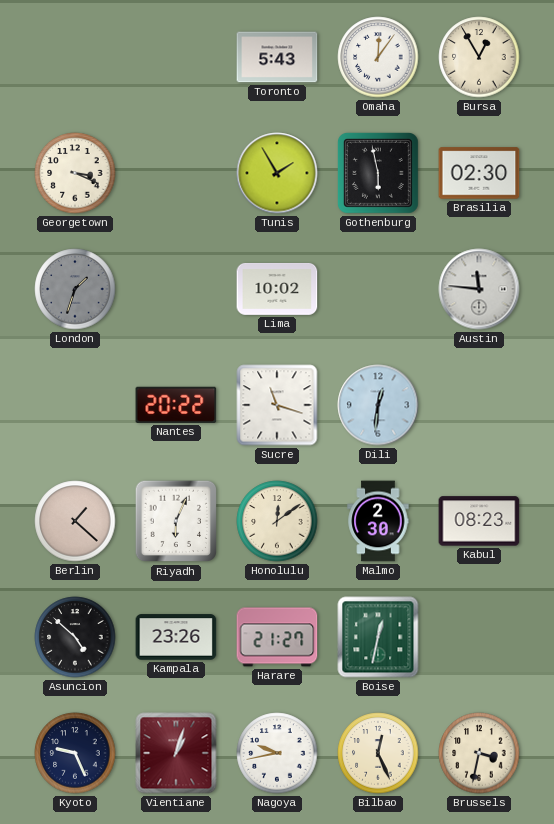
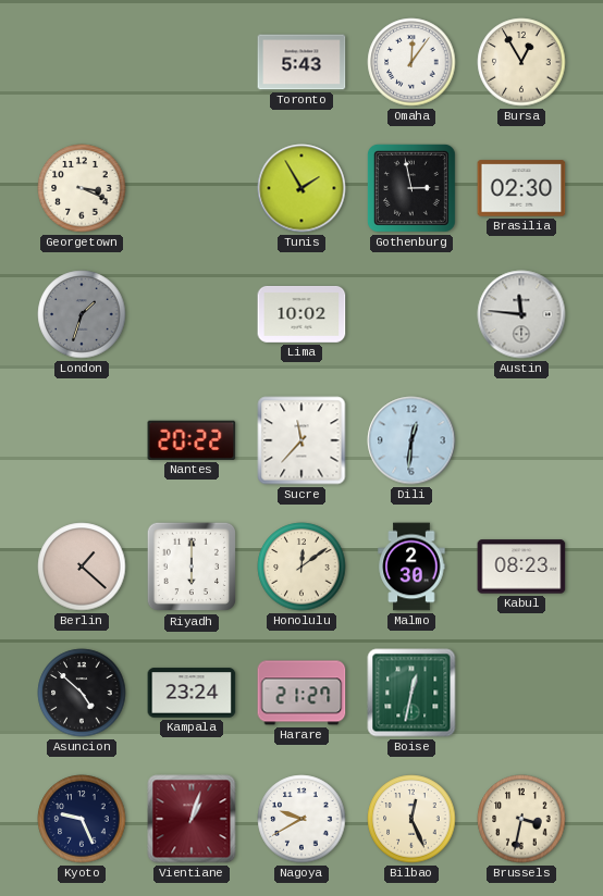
Gothenburg: 5:58 -> 2:58 (413, 189)
Sucre: 11:18 -> 11:37 (301, 440)
Riyadh: 6:04 -> 6:00 (192, 567)
Kampala: 23:26 -> 23:24 (192, 693)
Nagoya: 9:43 -> 9:40 (301, 819)
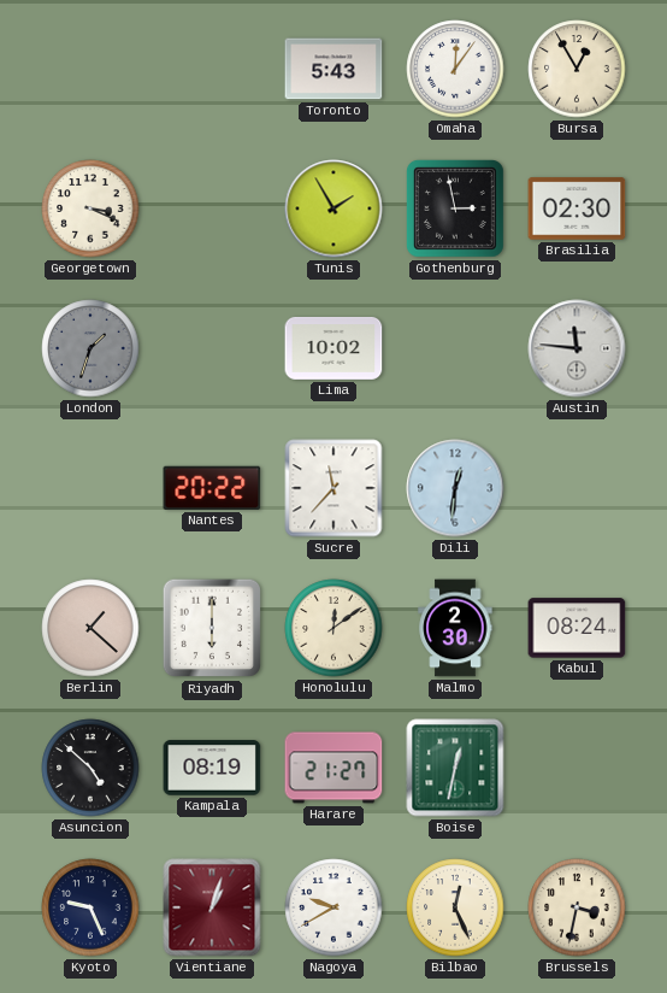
Kabul: 08:23 -> 08:24 (577, 628)
Kampala: 23:24 -> 08:19 (212, 768)
